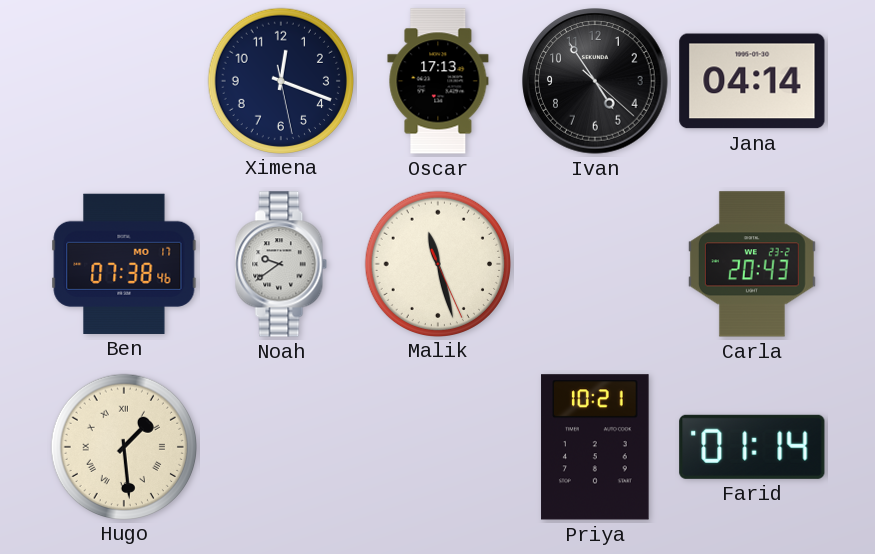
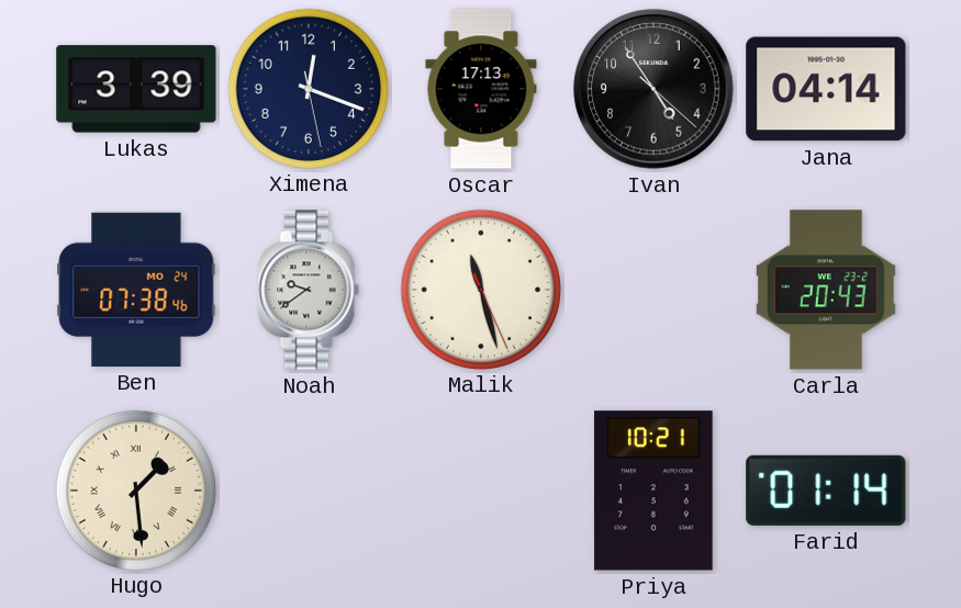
Lukas: none -> 3:39 (136, 89)
Ben date: MO 17 -> MO 24 (136, 290)
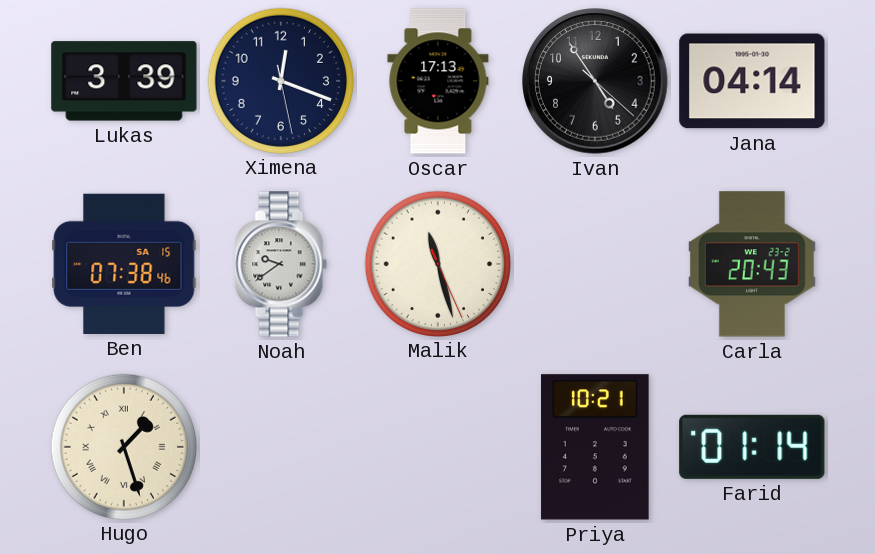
Ben date: MO 24 -> SA 15 (124, 264)
Hugo: 1:29 -> 1:27 (123, 446)
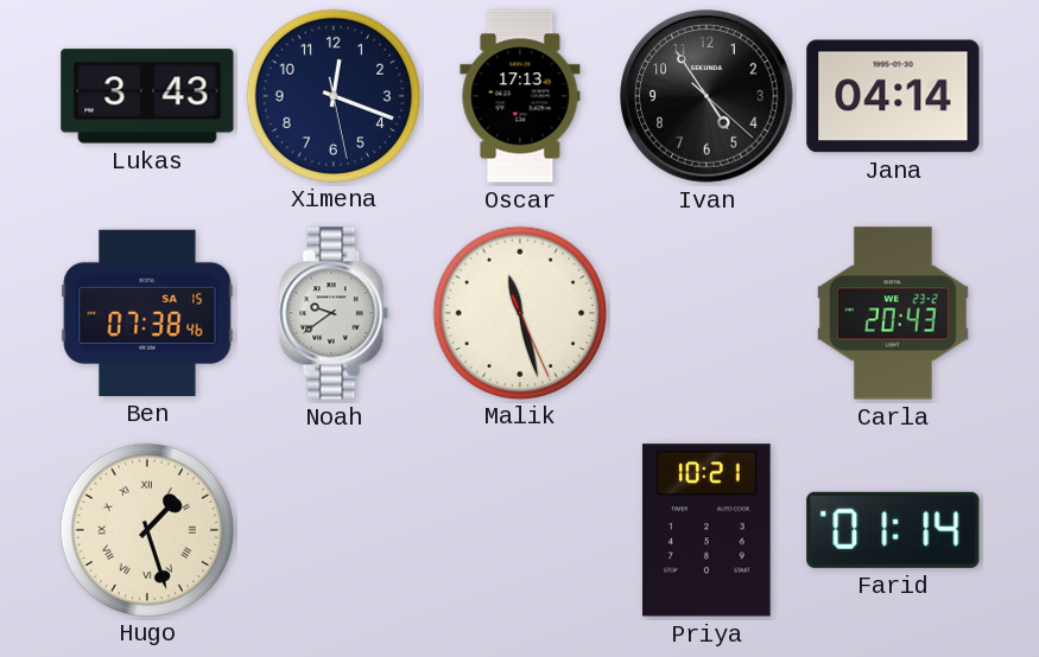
Lukas: 3:39 -> 3:43 (147, 96)
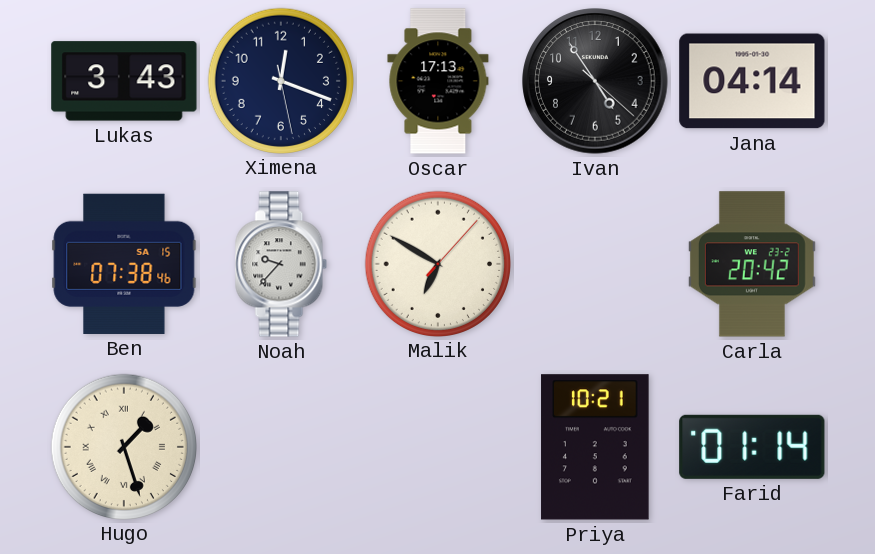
Noah: 9:39 -> 9:37 (281, 264)
Malik: 11:27 -> 6:50 (437, 263)
Carla: 20:43 -> 20:42 (752, 264)
